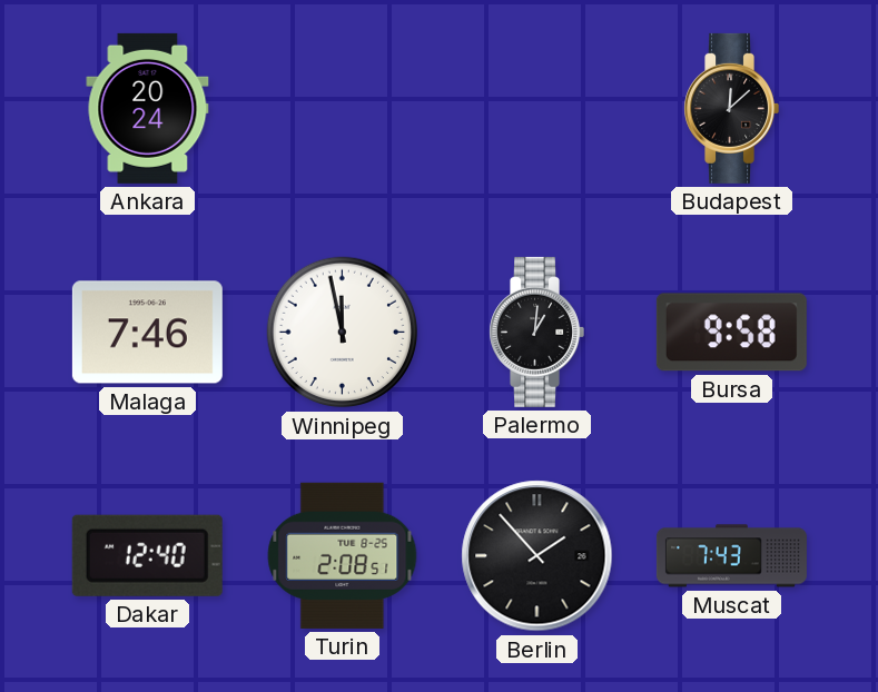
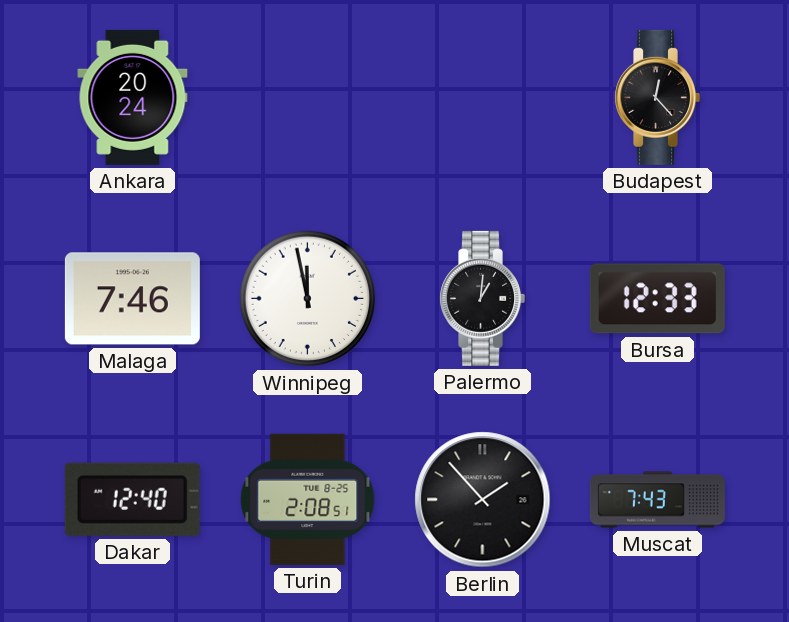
Budapest: 12:08 -> 12:23 (657, 97)
Bursa: 9:58 -> 12:33 (657, 299)
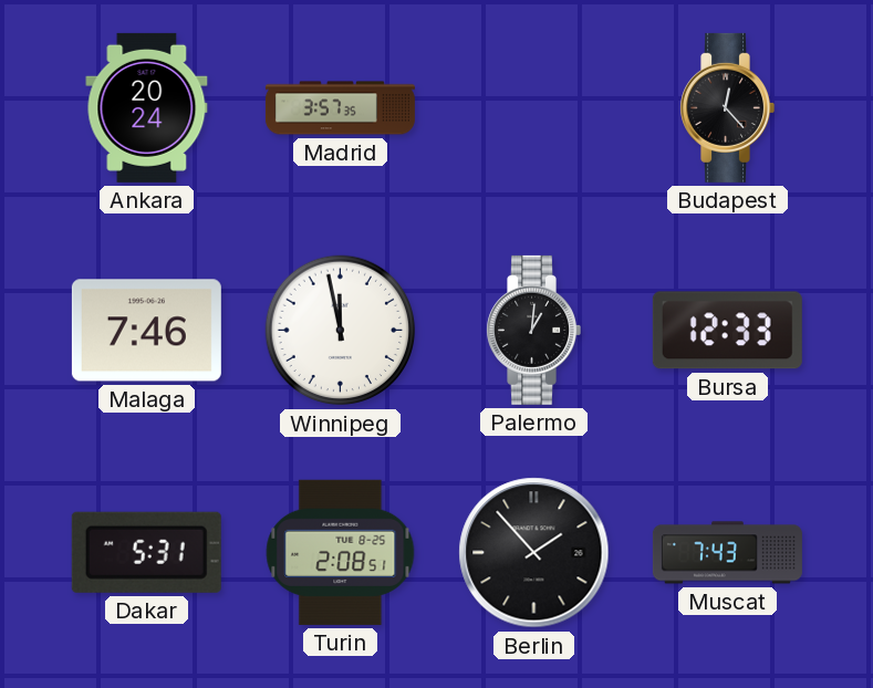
Madrid: none -> 3:57 (340, 108)
Dakar: 12:40 -> 5:31 (146, 552)
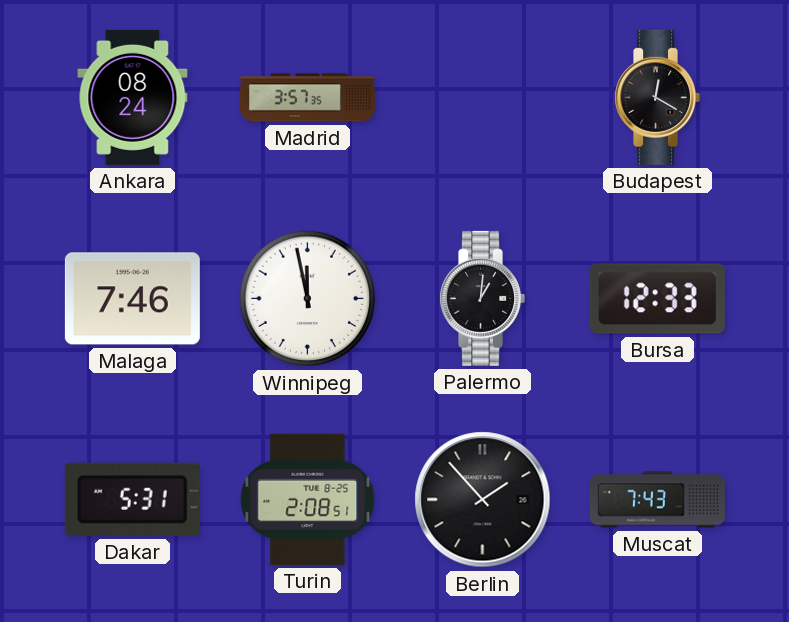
Ankara: 20:24 -> 08:24 (133, 97)
Budapest: 12:23 -> 12:20 (657, 97)
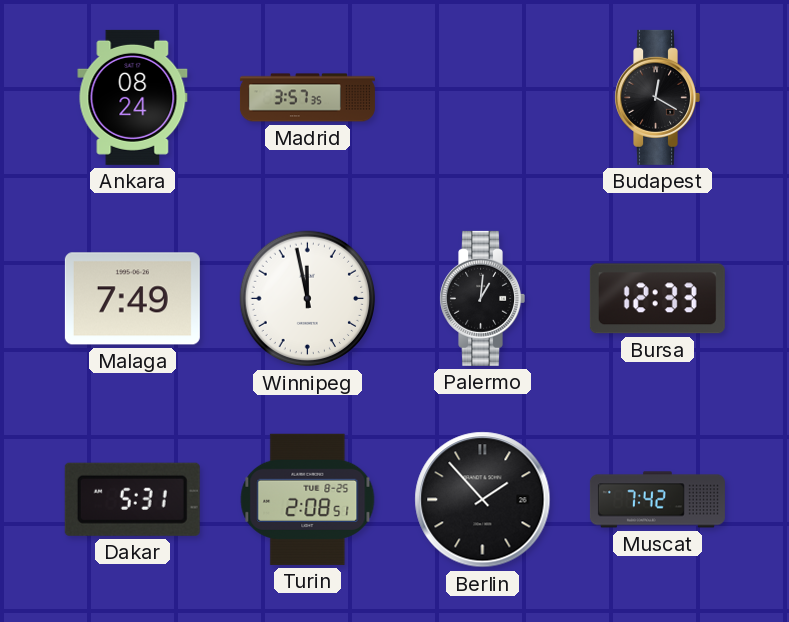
Malaga: 7:46 -> 7:49 (132, 299)
Muscat: 7:43 -> 7:42 (657, 500)
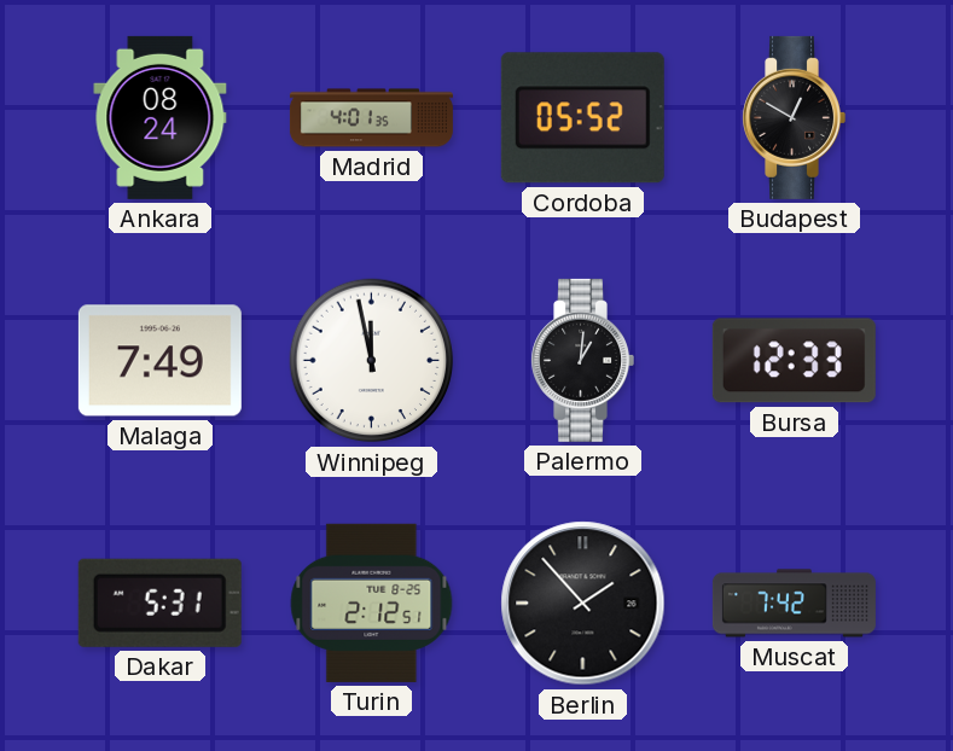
Madrid: 3:57 -> 4:01 (371, 118)
Cordoba: none -> 05:52 (582, 118)
Budapest: 12:20 -> 12:50 (794, 117)
Turin: 2:08 -> 2:12 (372, 602)
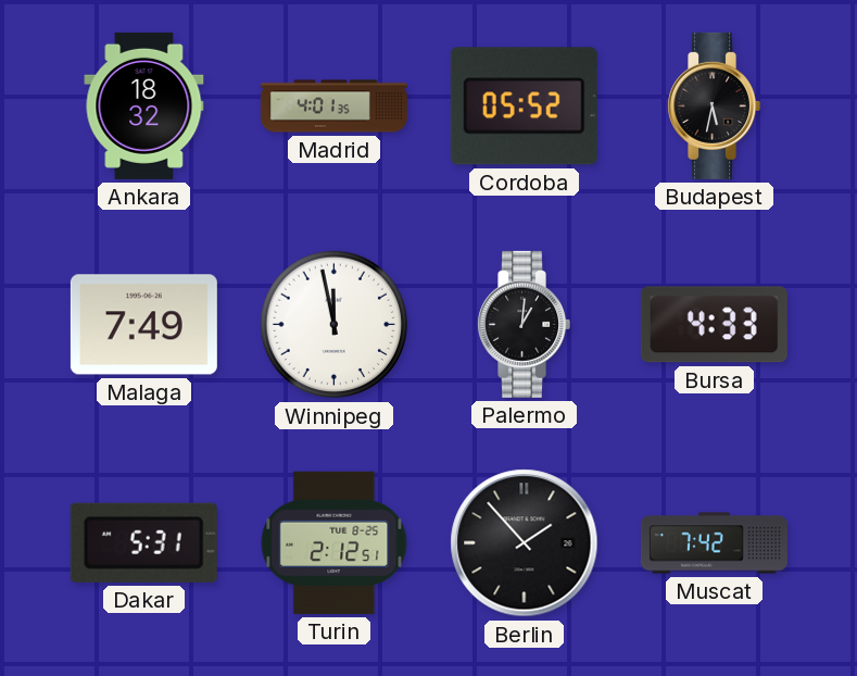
Ankara: 08:24 -> 18:32 (144, 105)
Budapest: 12:50 -> 5:32 (714, 105)
Bursa: 12:33 -> 4:33 (714, 325)
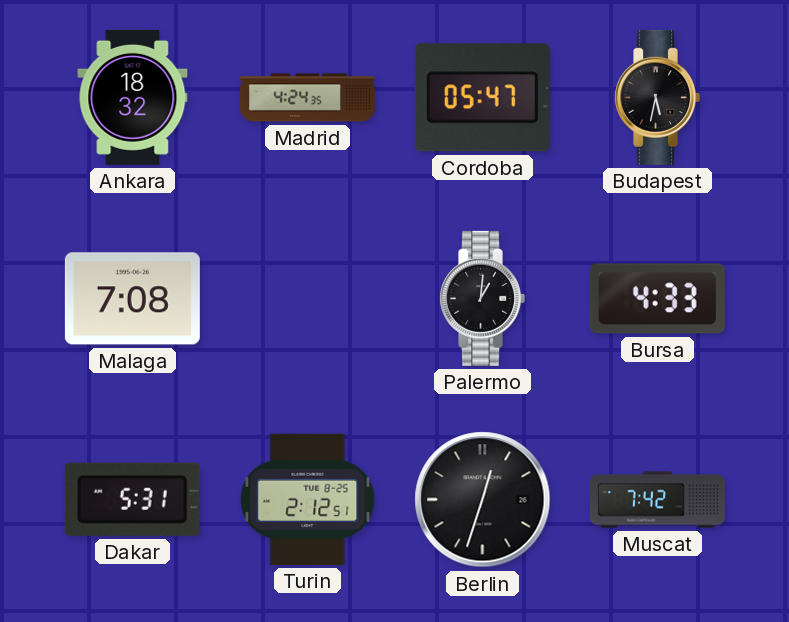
Madrid: 4:01 -> 4:24 (307, 98)
Cordoba: 05:52 -> 05:47 (482, 98)
Malaga: 7:49 -> 7:08 (132, 299)
Winnipeg: 11:58 -> none (335, 325)
Berlin: 1:53 -> 12:33 (483, 500)
